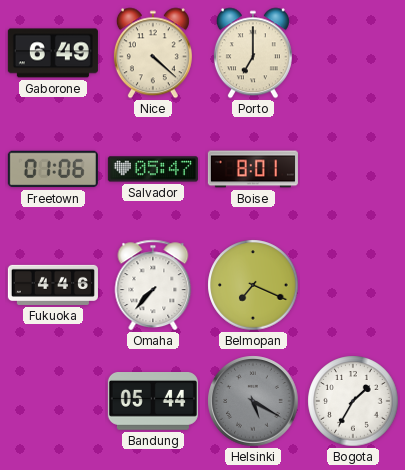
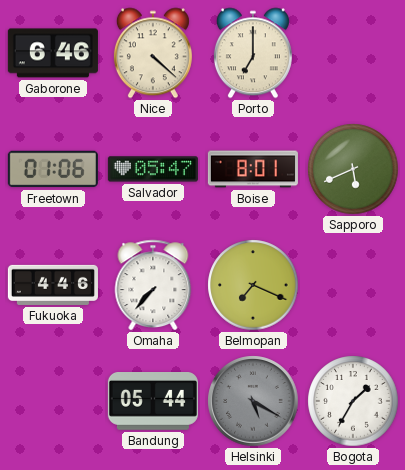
Gaborone: 6:49 -> 6:46 (53, 53)
Sapporo: none -> 5:41 (353, 169)
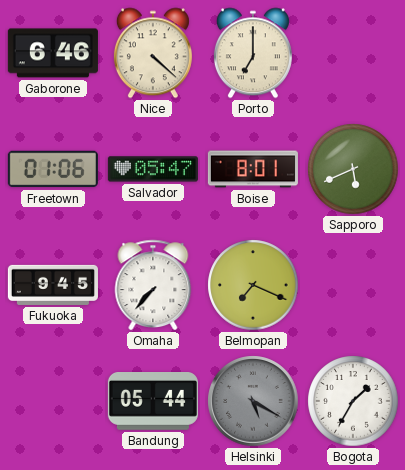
Fukuoka: 4:46 -> 9:45 (53, 285)
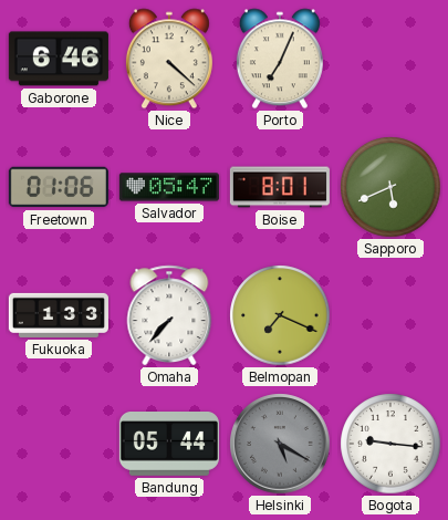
Porto: 7:00 -> 7:04 (280, 59)
Fukuoka: 9:45 -> 1:33 (59, 315)
Bogota: 1:35 -> 9:16 (390, 444)
